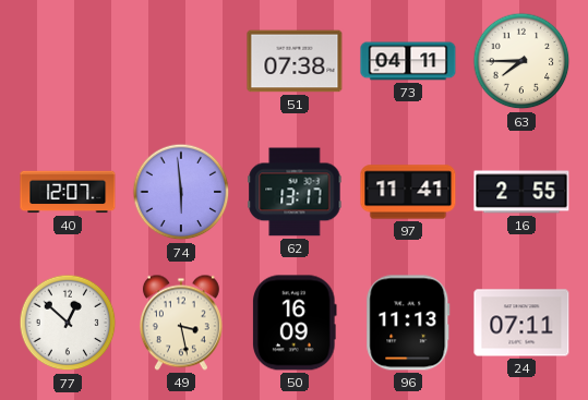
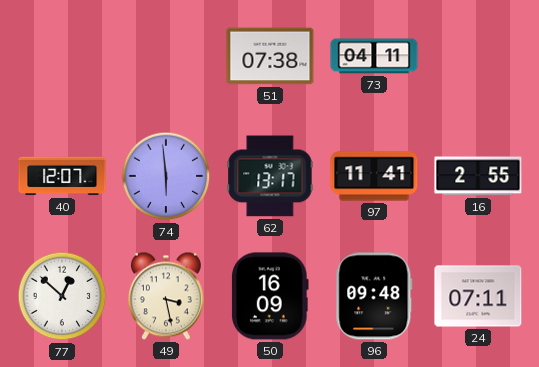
63: 7:45 -> none (521, 61)
96: 11:13 -> 09:48 (374, 296)
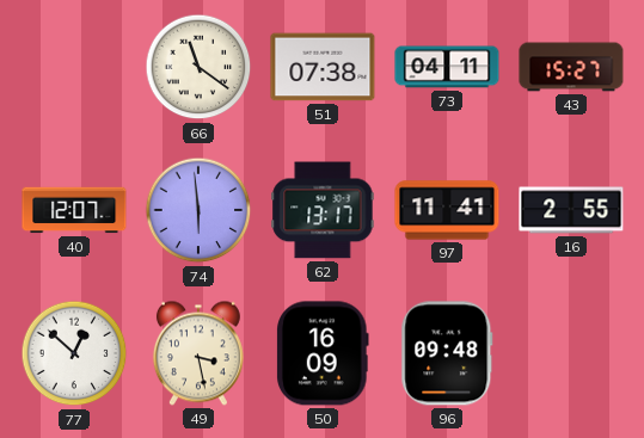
66: none -> 11:21 (198, 67)
43: none -> 15:27 (571, 67)
24: 07:11 -> none (478, 296)
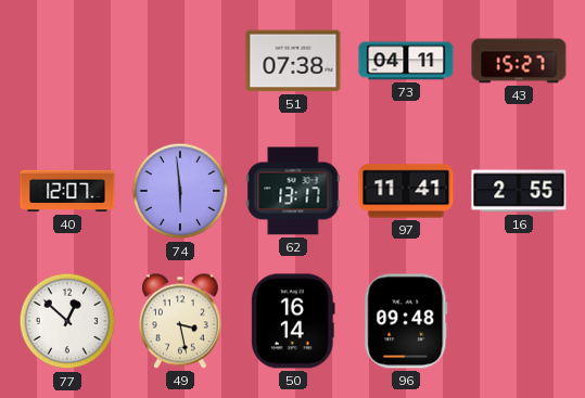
66: 11:21 -> none (198, 67)
50: 16:09 -> 16:14 (294, 321)
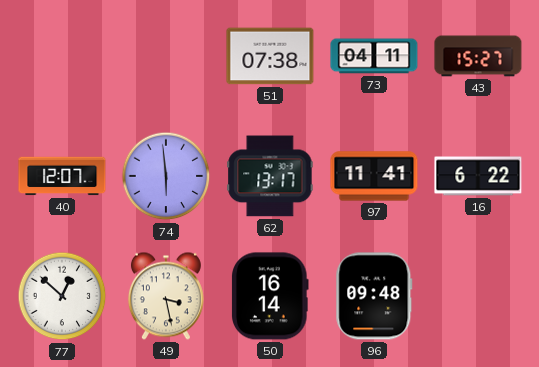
16: 2:55 -> 6:22 (478, 176)
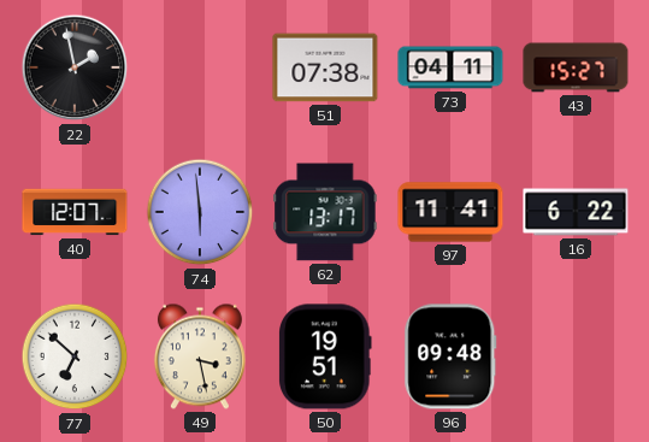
22: none -> 1:58 (75, 67)
77: 12:52 -> 6:52 (75, 356)
50: 16:14 -> 19:51 (326, 356)
